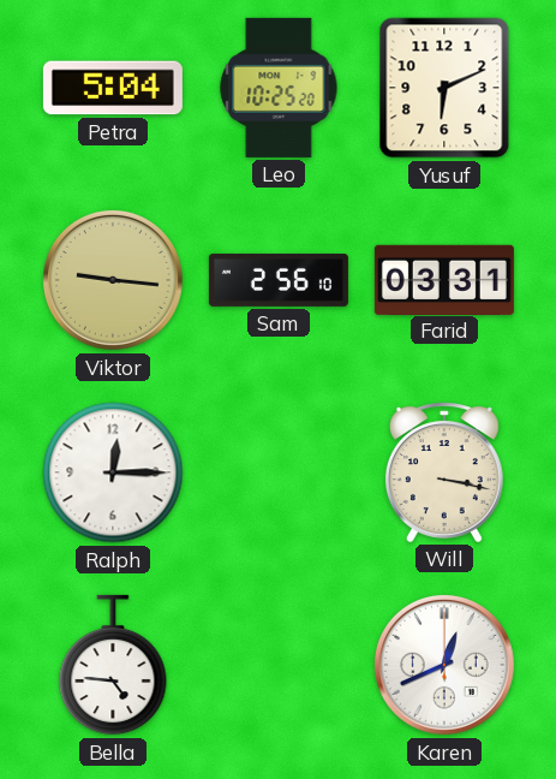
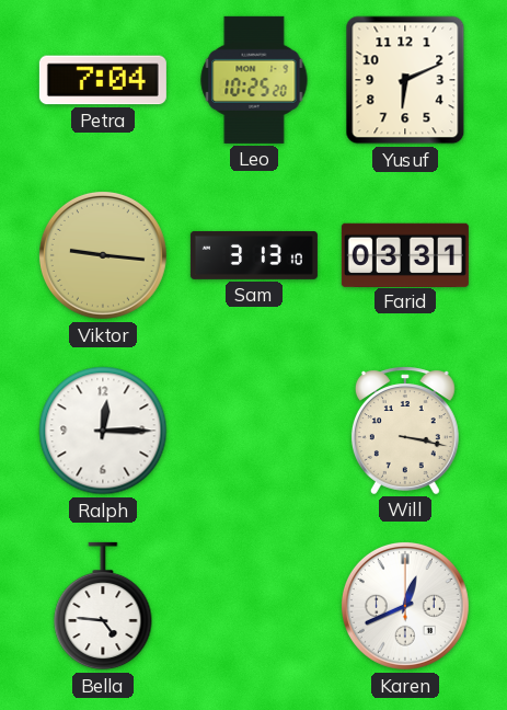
Petra: 5:04 -> 7:04 (103, 80)
Sam: 2:56 -> 3:13 (254, 255)
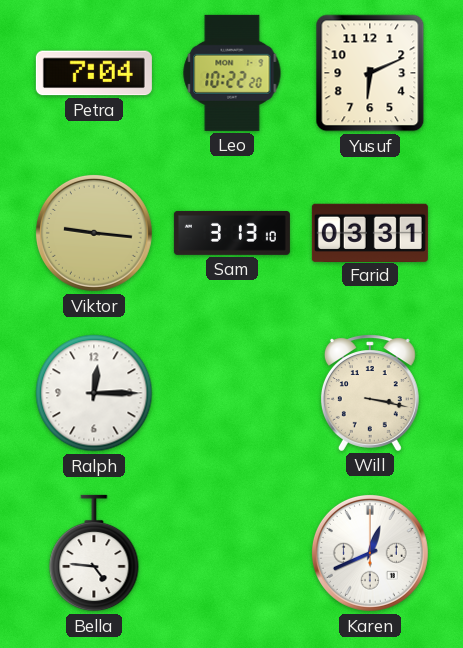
Leo: 10:25 -> 10:22 (232, 73)
